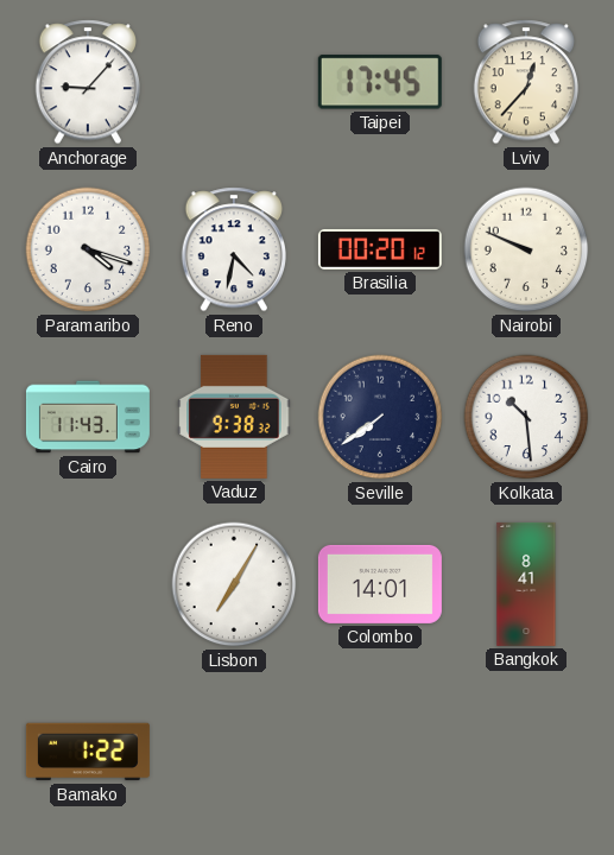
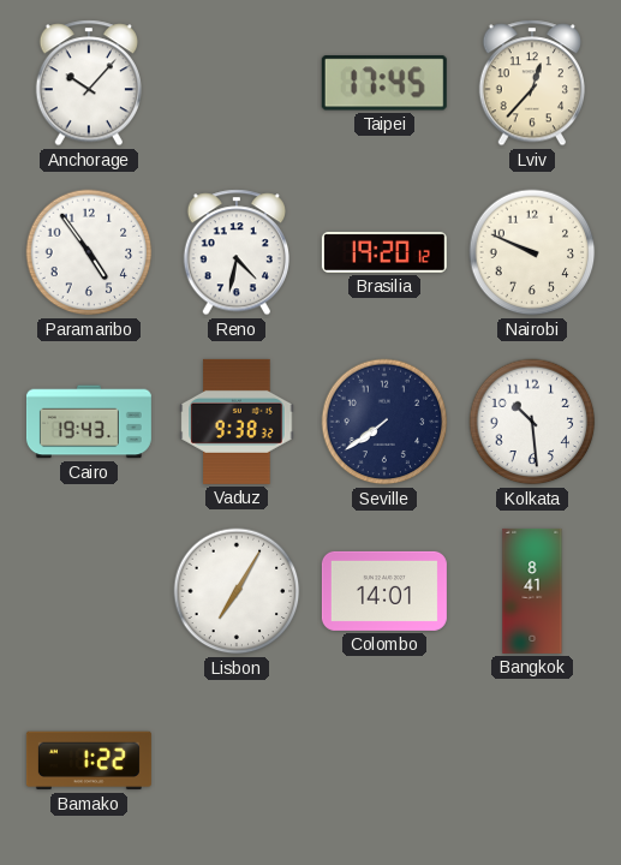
Anchorage: 9:07 -> 10:07 (88, 83)
Paramaribo: 4:18 -> 4:54 (89, 252)
Brasilia: 00:20 -> 19:20 (384, 252)
Cairo: 11:43 -> 19:43 (89, 422)
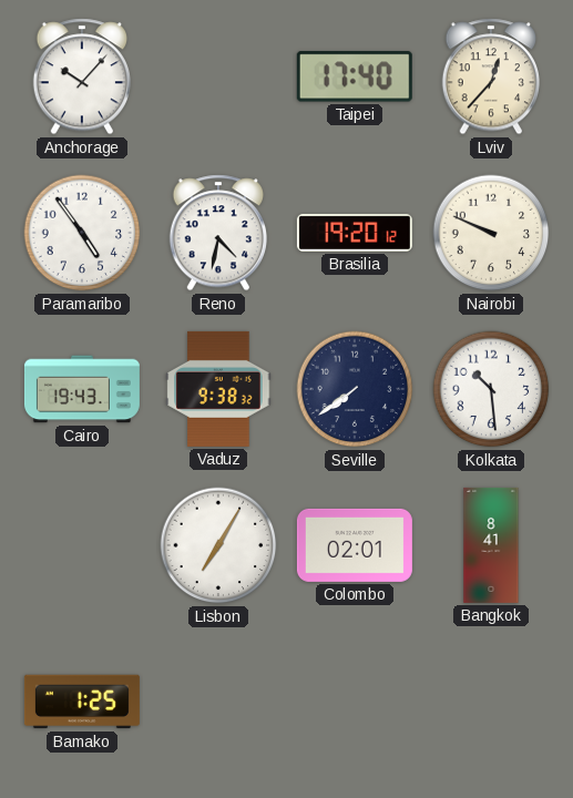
Taipei: 17:45 -> 17:40 (355, 76)
Colombo: 14:01 -> 02:01 (355, 545)
Bamako: 1:22 -> 1:25 (82, 702)
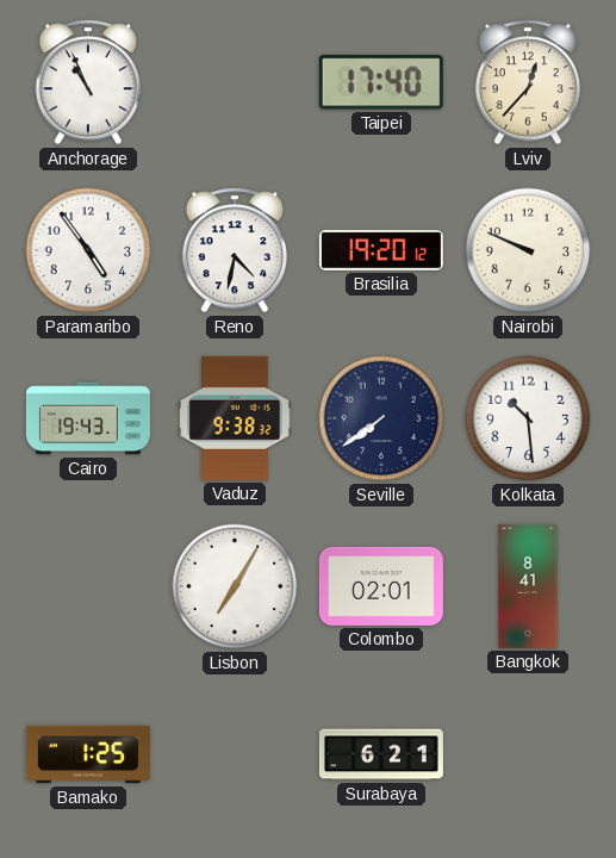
Anchorage: 10:07 -> 10:56 (87, 82)
Surabaya: none -> 6:21 (381, 754)
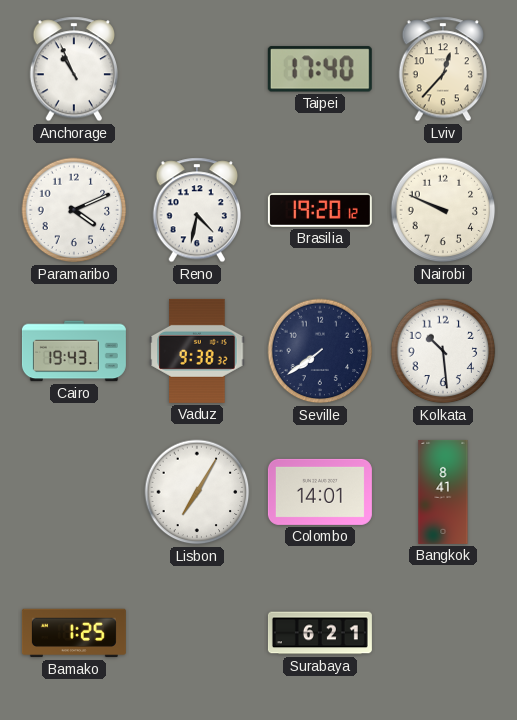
Paramaribo: 4:54 -> 4:11 (74, 210)
Colombo: 02:01 -> 14:01 (320, 492)
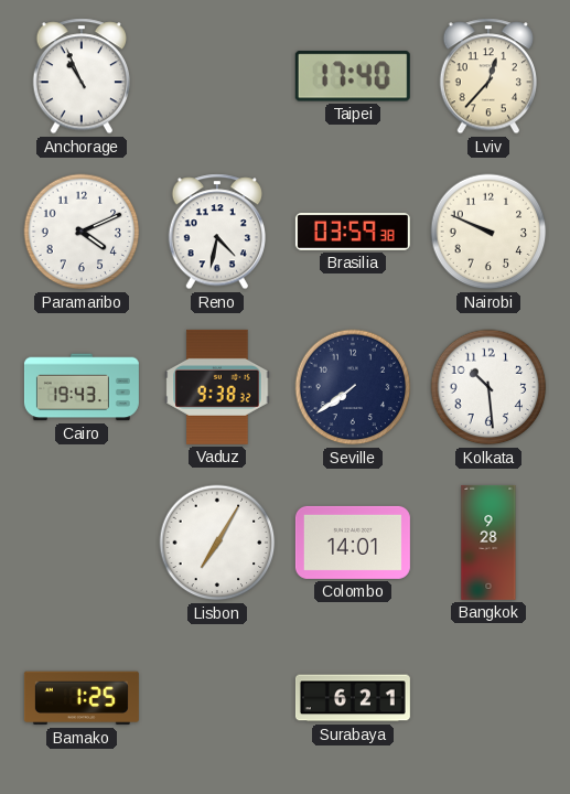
Brasilia: 19:20 -> 03:59 (353, 232)
Bangkok: 8:41 -> 9:28 (488, 543)
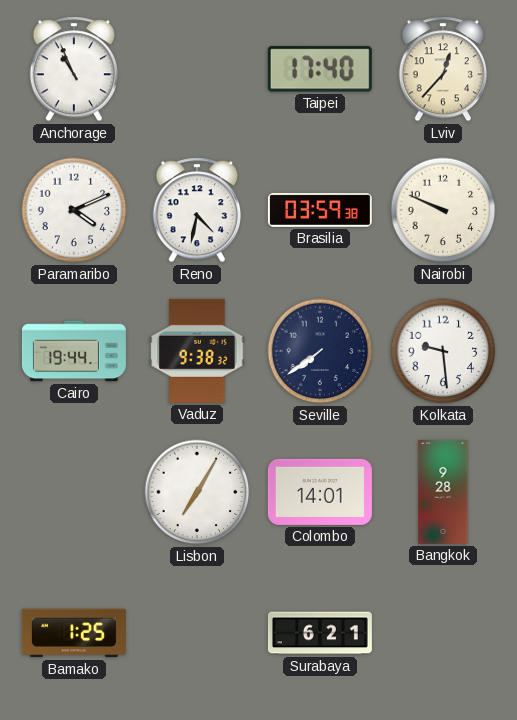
Cairo: 19:43 -> 19:44 (74, 351)
Kolkata: 10:29 -> 9:29 (443, 351)
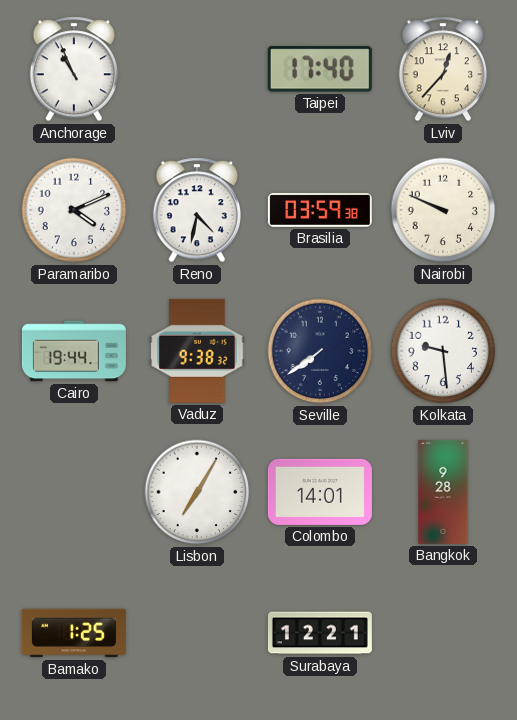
Surabaya: 6:21 -> 12:21 (320, 633)
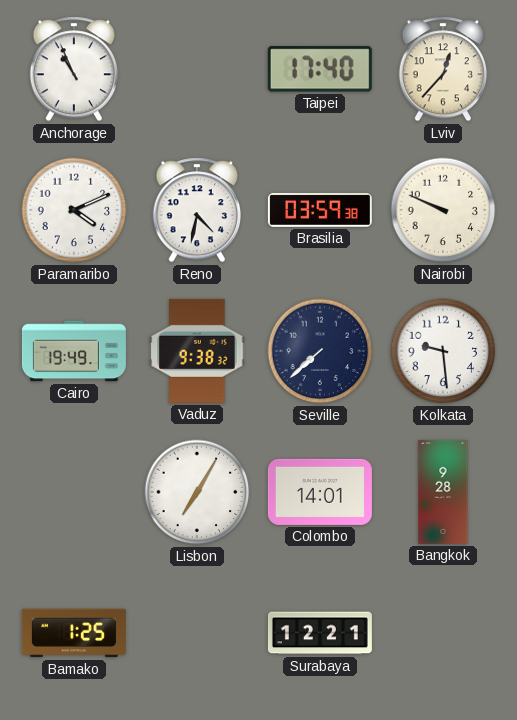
Cairo: 19:44 -> 19:49 (74, 351)
Seville: 7:39 -> 7:38 (320, 351)
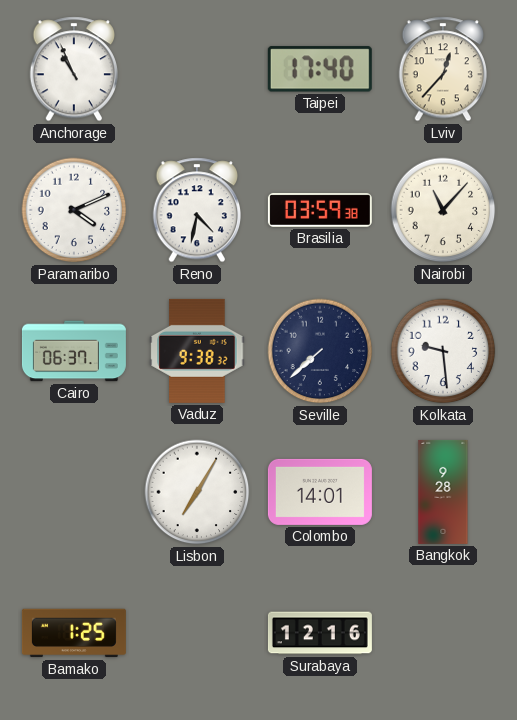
Nairobi: 9:49 -> 11:07 (443, 210)
Cairo: 19:49 -> 06:37 (74, 351)
Surabaya: 12:21 -> 12:16 (320, 633)
